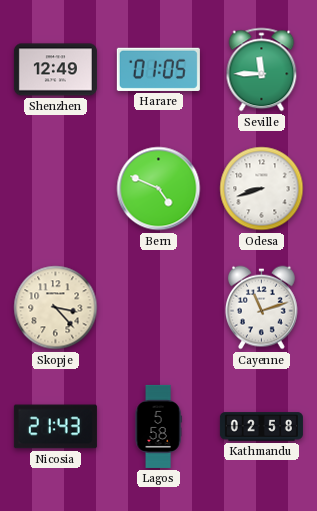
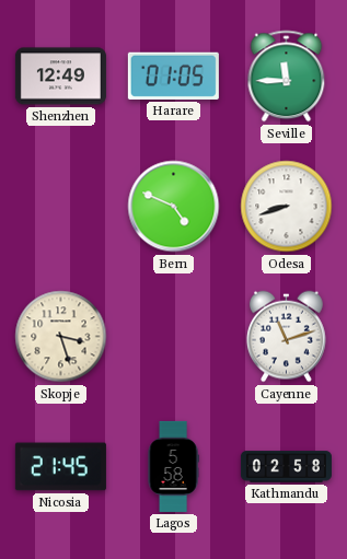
Skopje: 3:23 -> 3:27 (61, 337)
Nicosia: 21:43 -> 21:45 (60, 467)
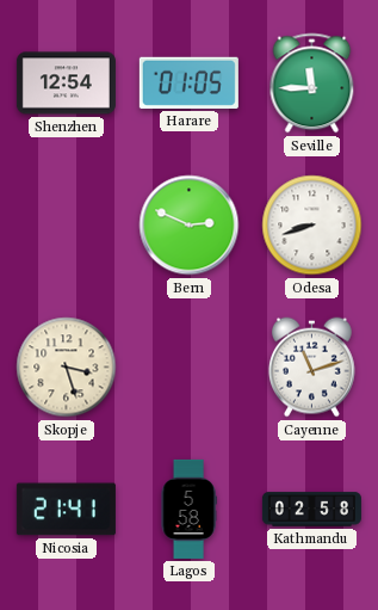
Shenzhen: 12:49 -> 12:54 (66, 84)
Bern: 4:49 -> 2:49 (190, 226)
Nicosia: 21:45 -> 21:41 (66, 510)
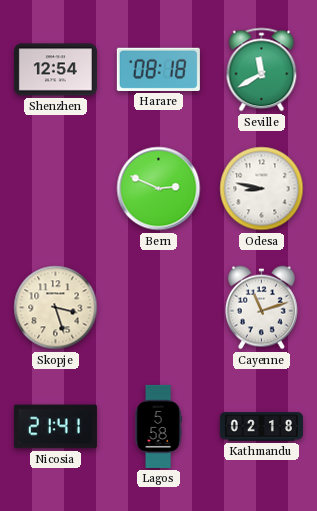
Harare: 01:05 -> 08:18 (158, 69)
Seville: 11:45 -> 11:40 (262, 70)
Odesa: 8:42 -> 8:47 (262, 189)
Kathmandu: 02:58 -> 02:18 (261, 427)
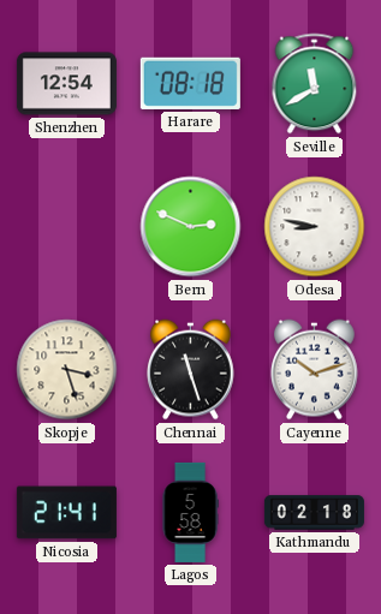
Chennai: none -> 11:27 (191, 370)
Cayenne: 11:12 -> 10:12 (315, 370)
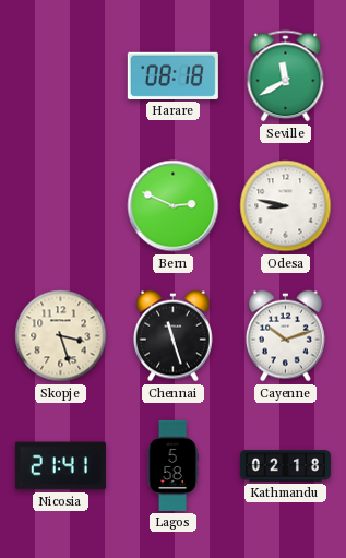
Shenzhen: 12:54 -> none (66, 84)
